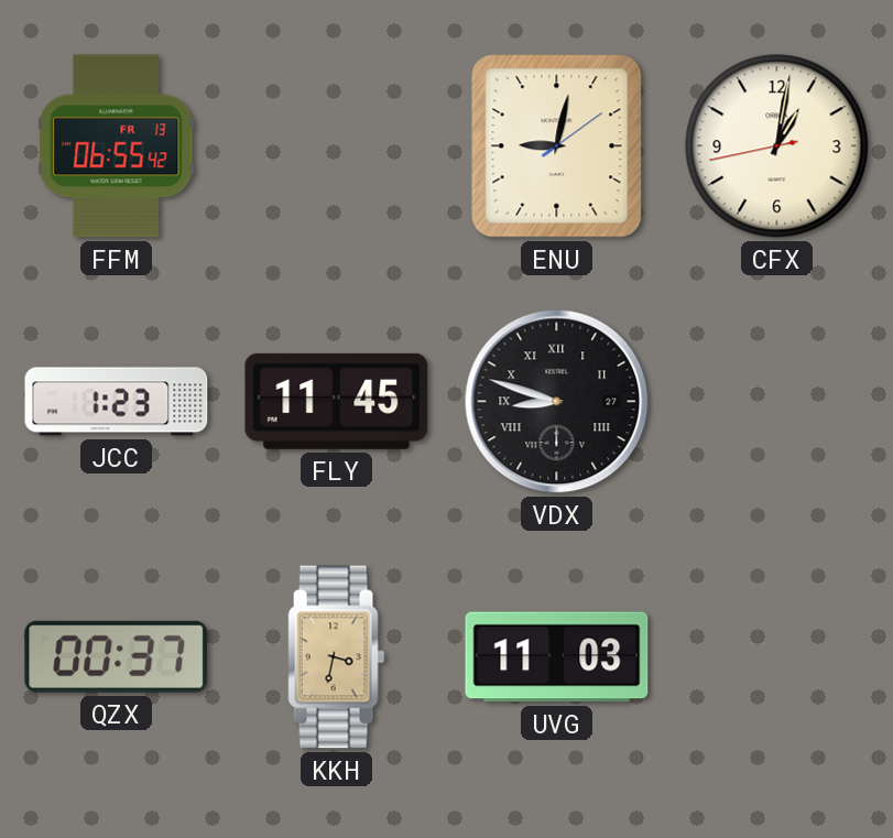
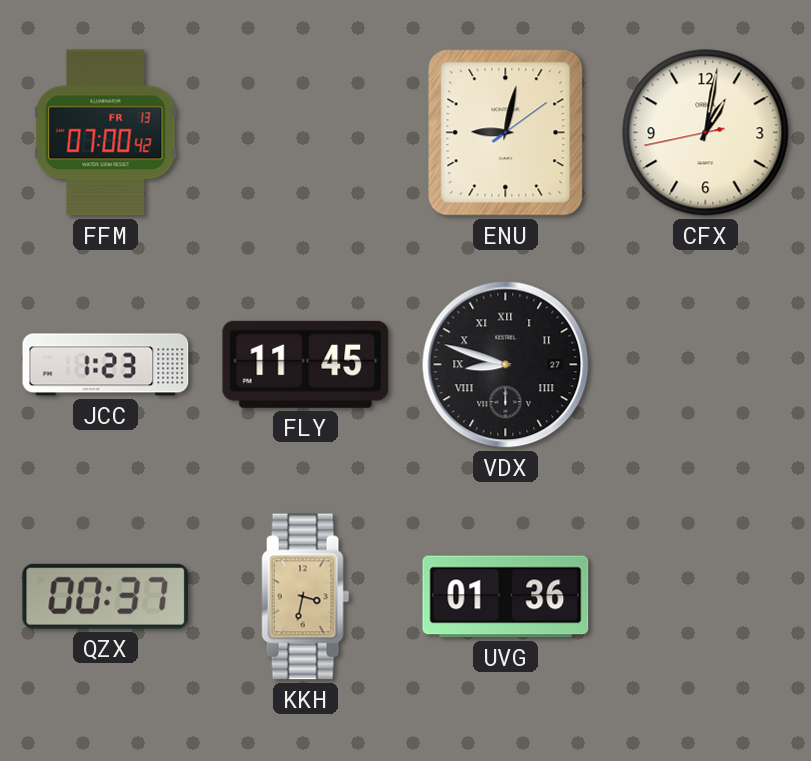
FFM: 06:55 -> 07:00 (106, 133)
UVG: 11:03 -> 01:36 (506, 597)
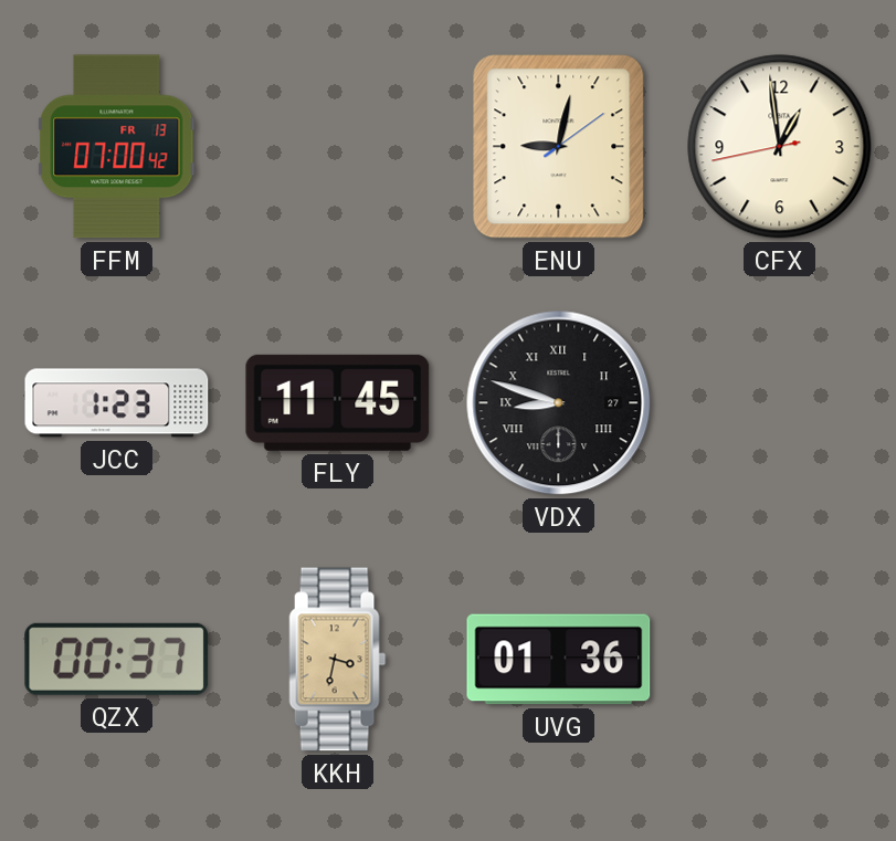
CFX: 1:01 -> 12:58 (780, 147)
